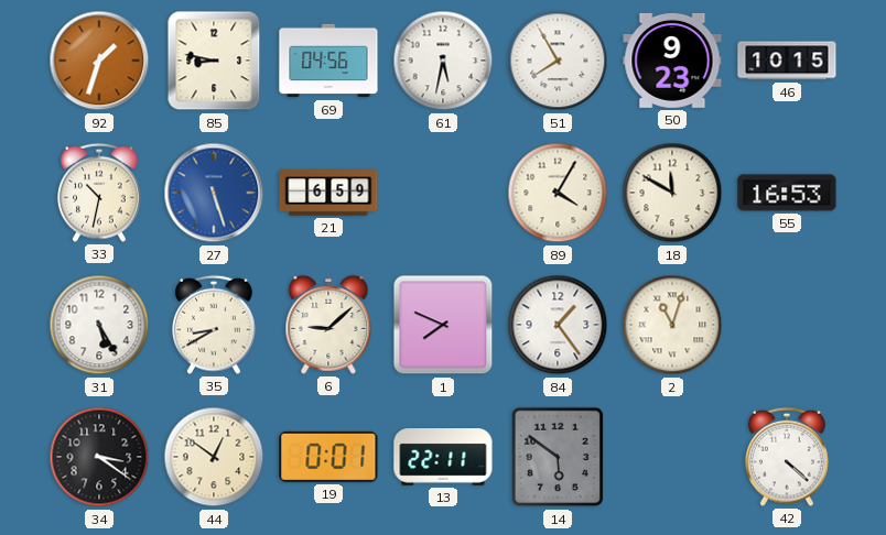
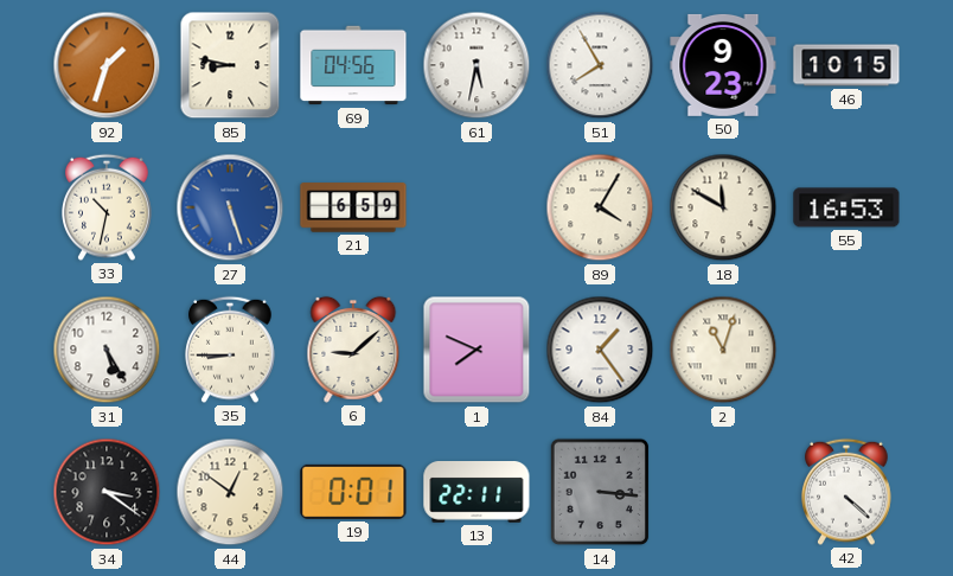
35: 8:40 -> 8:45 (230, 350)
14: 5:51 -> 3:16 (600, 492)
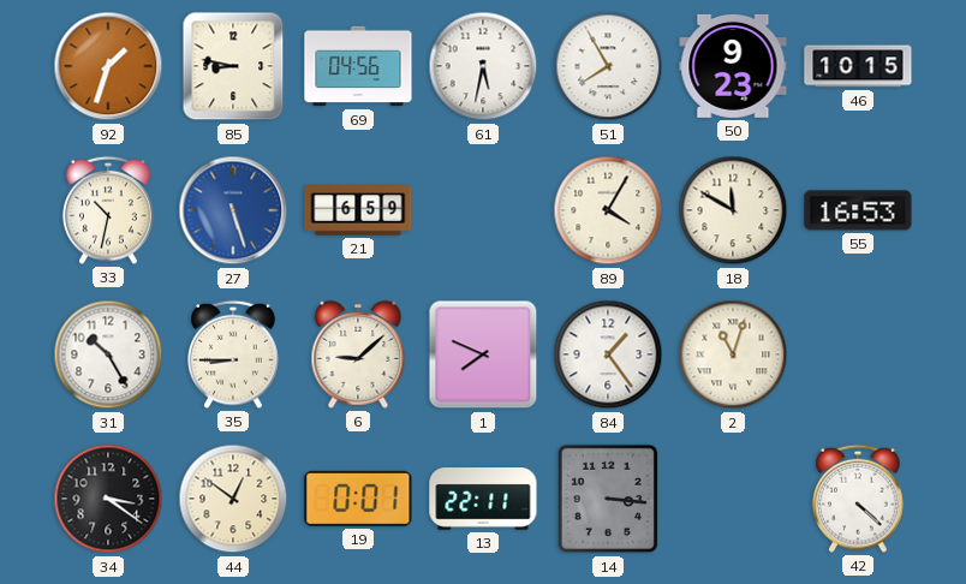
31: 5:25 -> 10:25 (108, 354)
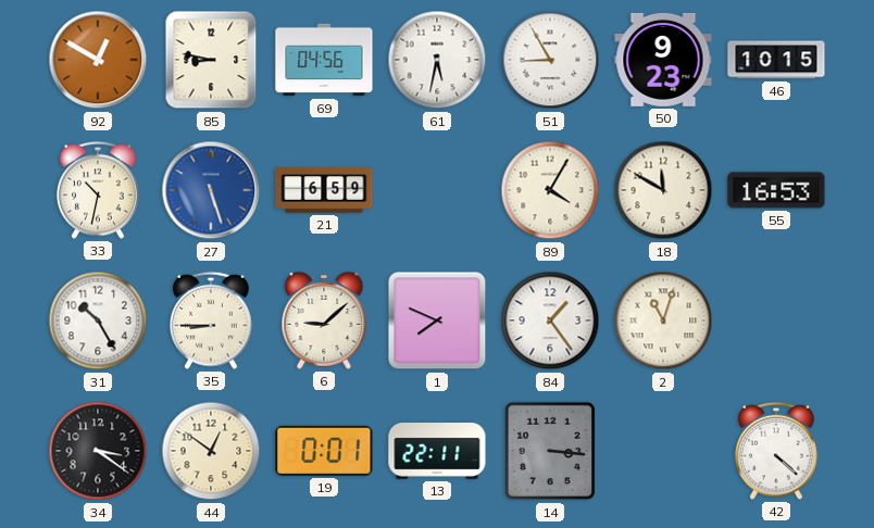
92: 1:33 -> 12:50 (98, 60)
51: 7:55 -> 8:55 (550, 60)
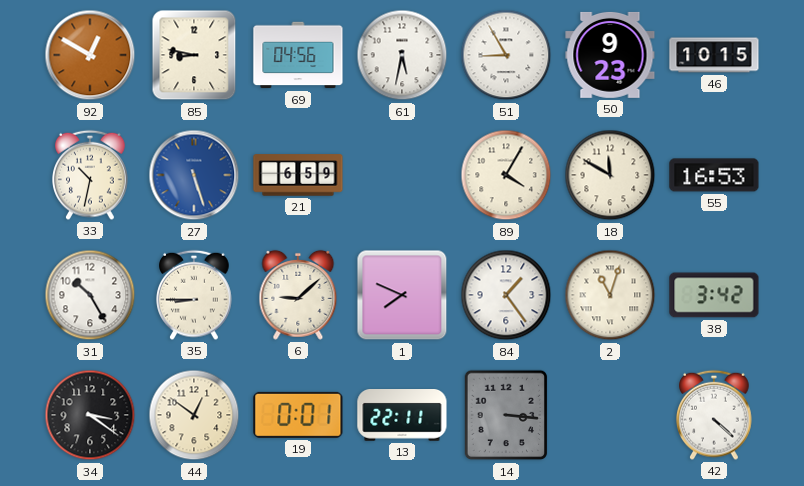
38: none -> 3:42 (714, 295)
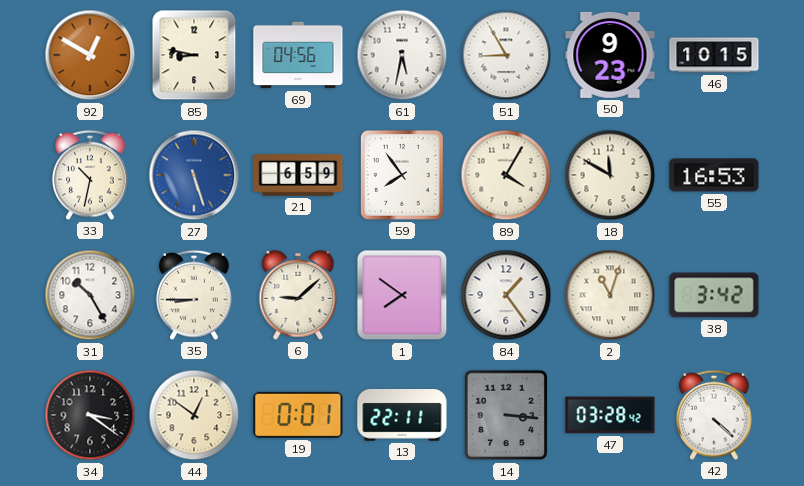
59: none -> 7:54 (402, 175)
1: 7:49 -> 7:51 (402, 295)
47: none -> 03:28 (610, 415)
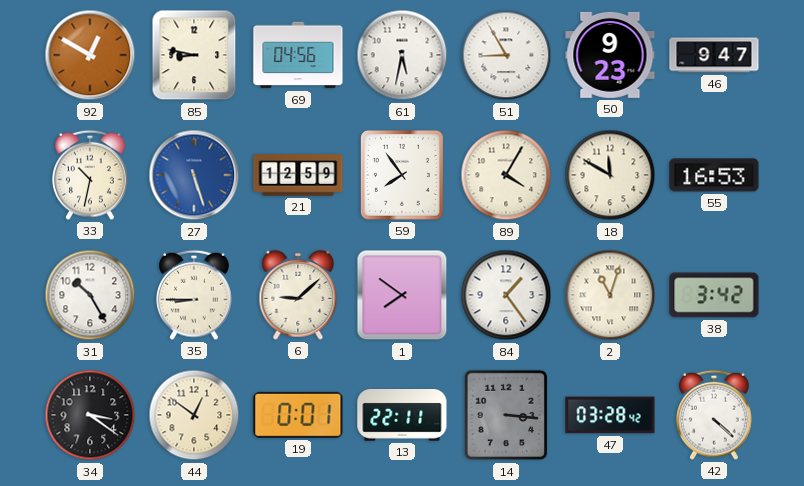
46: 10:15 -> 9:47 (714, 55)
21: 6:59 -> 12:59 (298, 175)
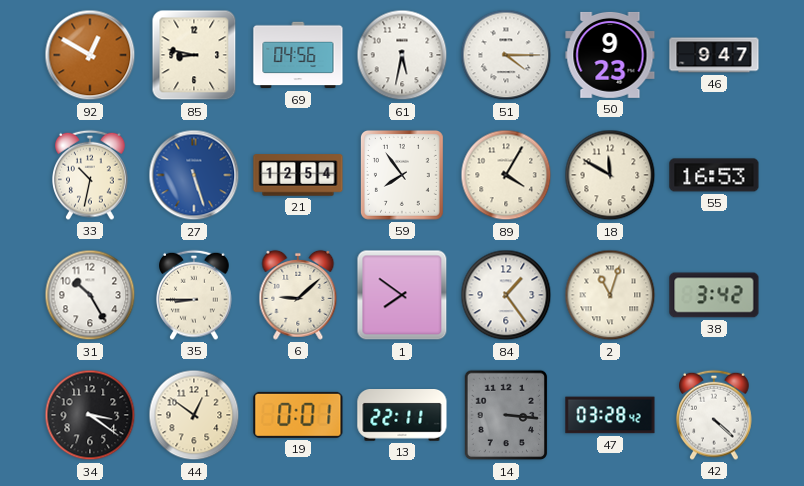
51: 8:55 -> 4:15 (506, 55)
21: 12:59 -> 12:54 (298, 175)
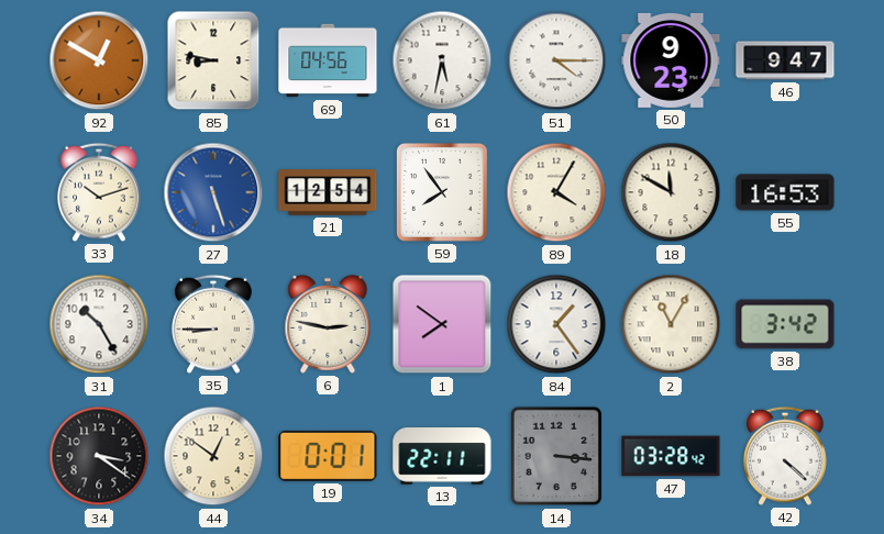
33: 10:32 -> 10:12 (99, 192)
6: 9:08 -> 2:47 (328, 324)
2: 11:03 -> 11:05 (671, 324)
